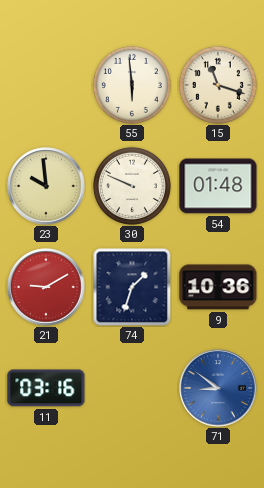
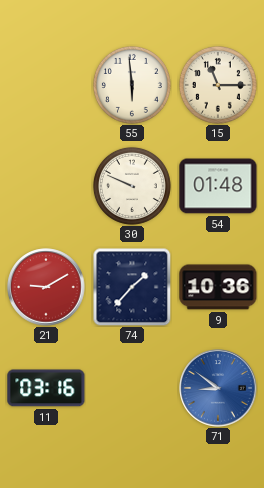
15: 11:18 -> 11:15 (218, 85)
23: 9:59 -> none (46, 186)
74: 1:33 -> 1:37 (132, 287)
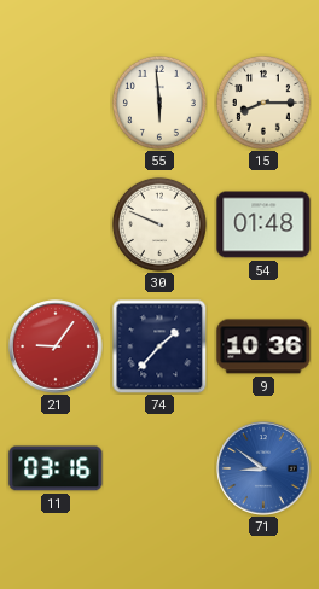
15: 11:15 -> 8:15 (263, 103)
21: 9:10 -> 9:06 (56, 346)
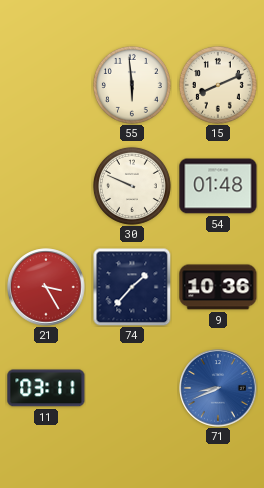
15: 8:15 -> 8:11 (218, 85)
21: 9:06 -> 3:25 (46, 287)
11: 03:16 -> 03:11 (46, 388)
71: 8:51 -> 8:41 (218, 388)
